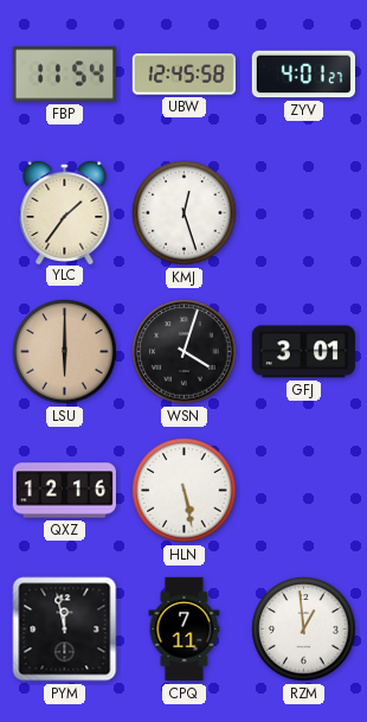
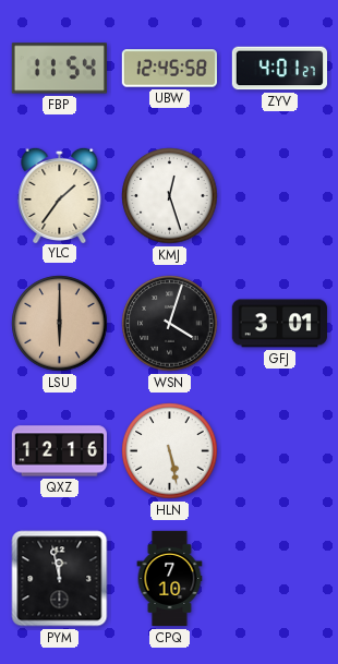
CPQ: 7:11 -> 7:10 (170, 579)
RZM: 12:59 -> none (304, 630)
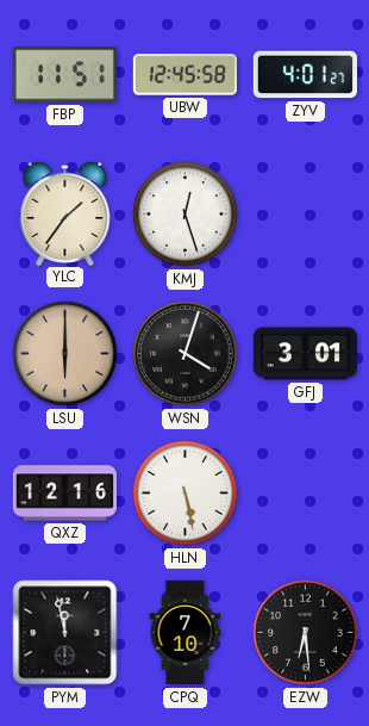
FBP: 11:54 -> 11:51 (64, 75)
EZW: none -> 6:29 (306, 633)
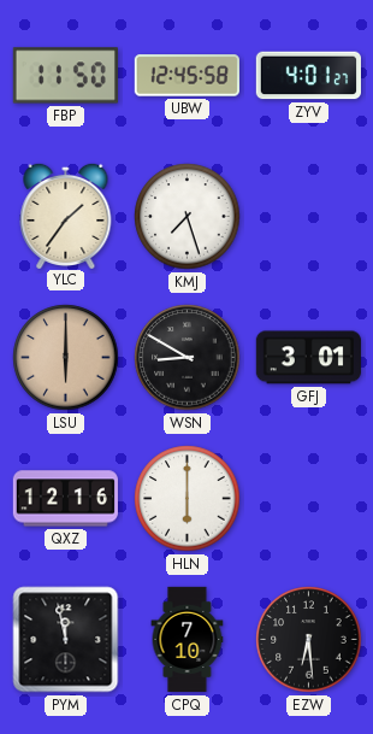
FBP: 11:51 -> 11:50 (65, 76)
KMJ: 12:27 -> 7:27 (188, 217)
WSN: 4:03 -> 8:50 (188, 358)
HLN: 5:28 -> 6:00 (188, 499)
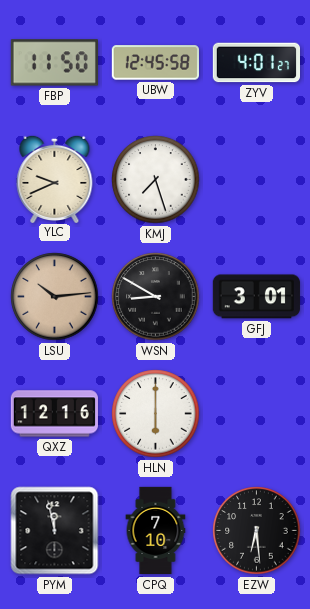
YLC: 1:36 -> 9:41 (55, 178)
LSU: 6:00 -> 10:14 (55, 297)
